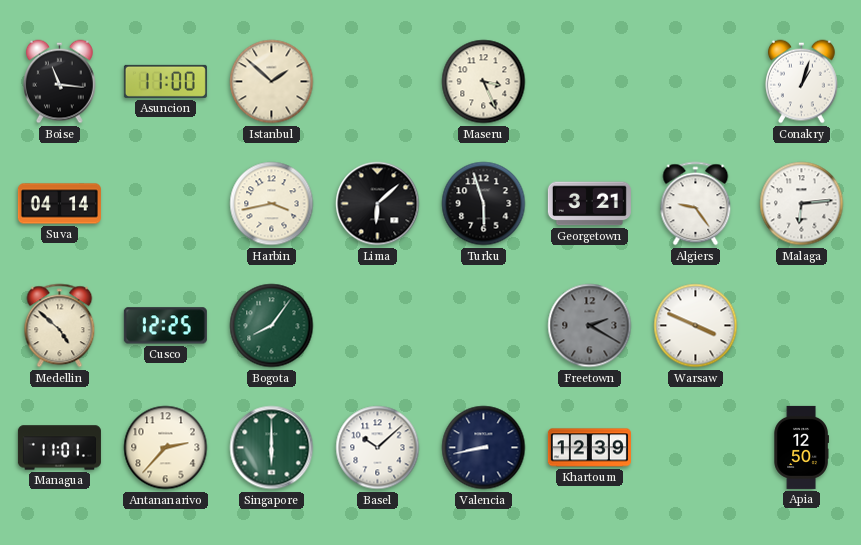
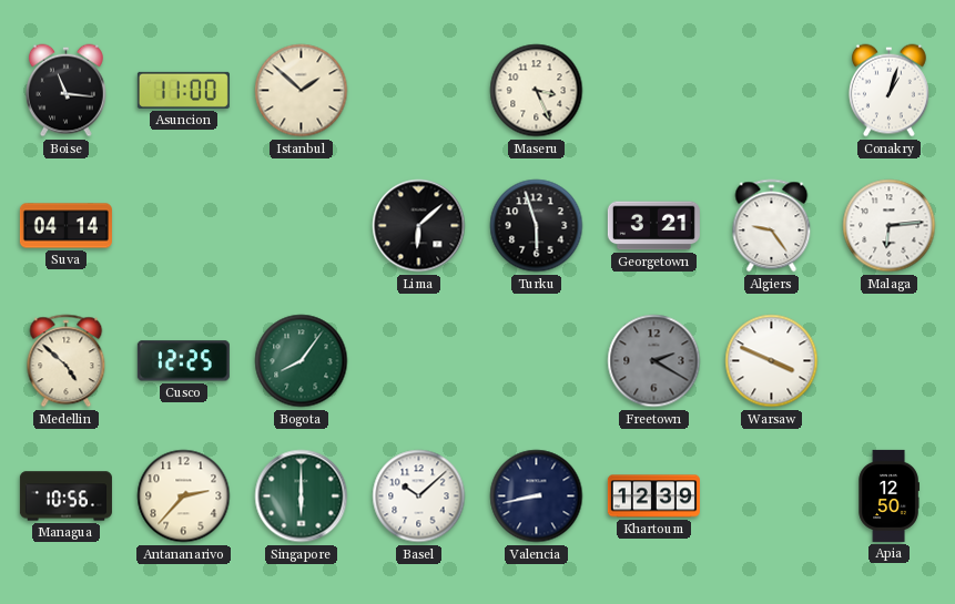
Harbin: 3:43 -> none (272, 204)
Managua: 11:01 -> 10:56 (65, 496)
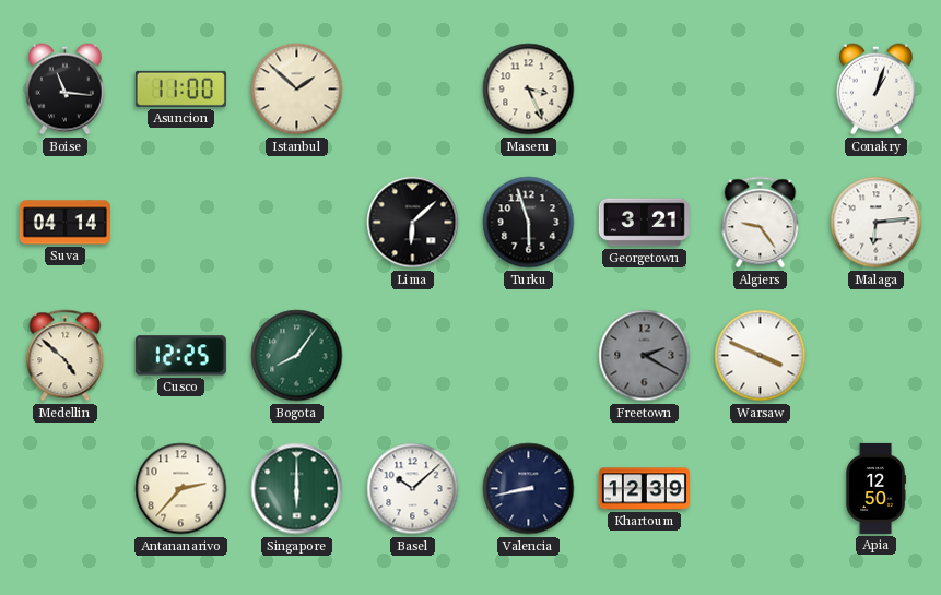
Managua: 10:56 -> none (65, 496)
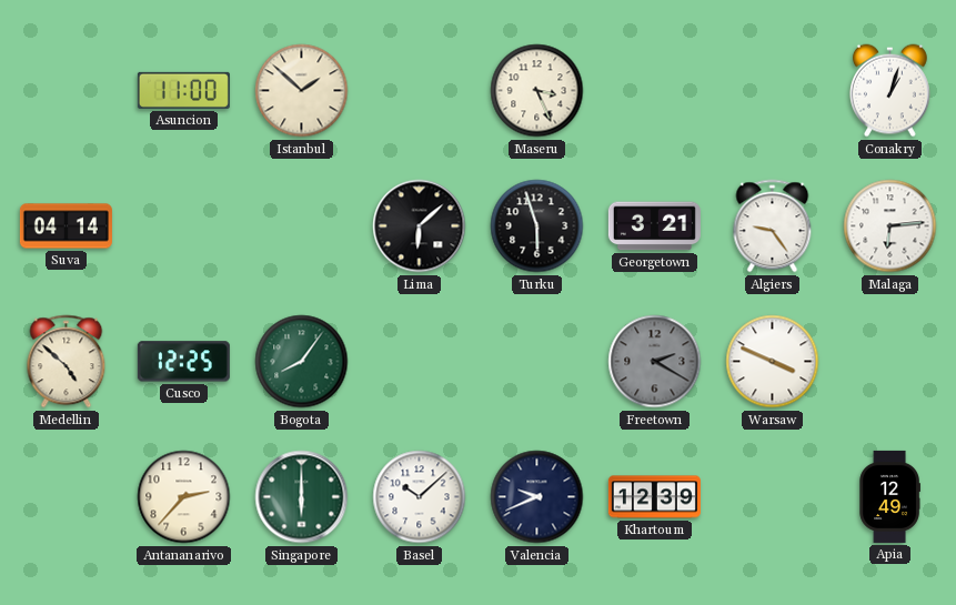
Boise: 11:16 -> none (66, 90)
Valencia: 8:43 -> 9:41 (537, 497)
Apia: 12:50 -> 12:49 (889, 496)
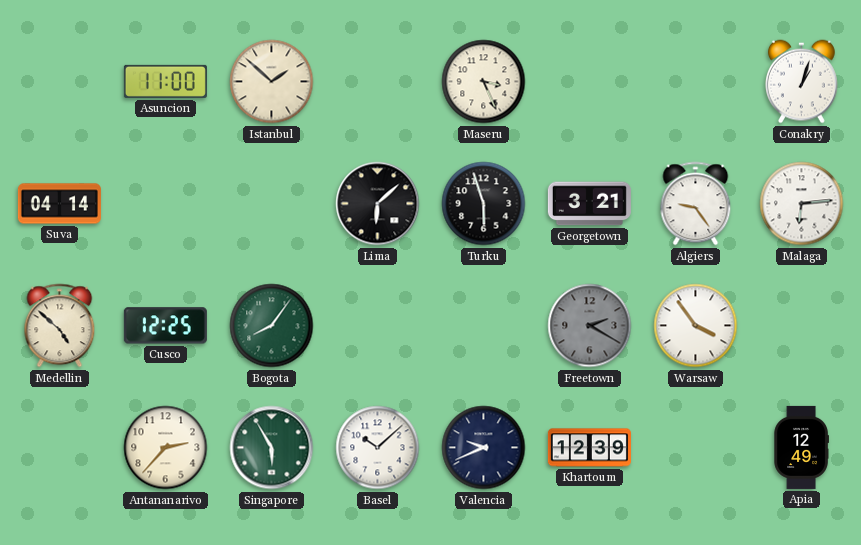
Warsaw: 3:49 -> 3:54 (696, 326)
Singapore: 6:00 -> 5:55 (272, 448)
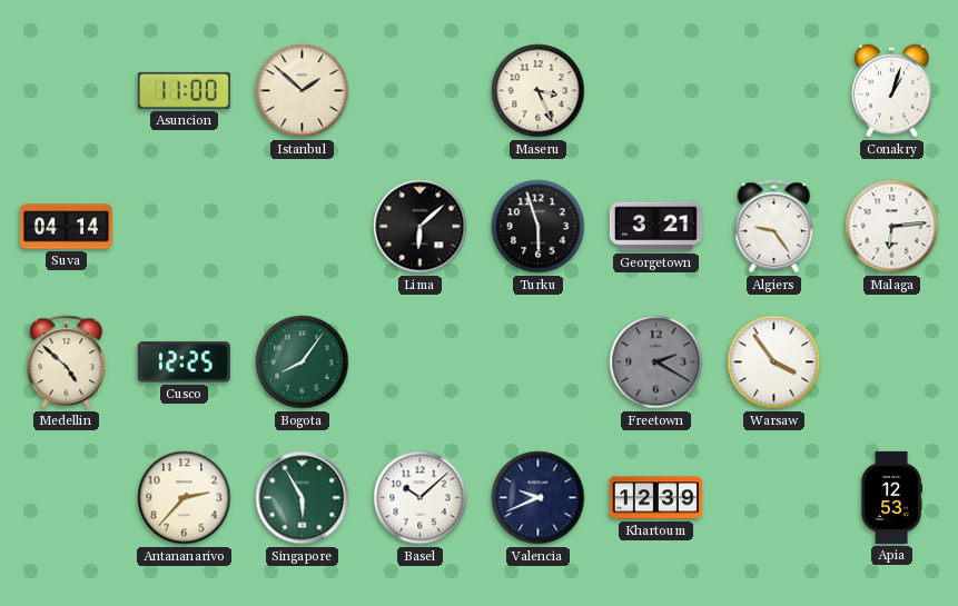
Apia: 12:49 -> 12:53 (891, 497)
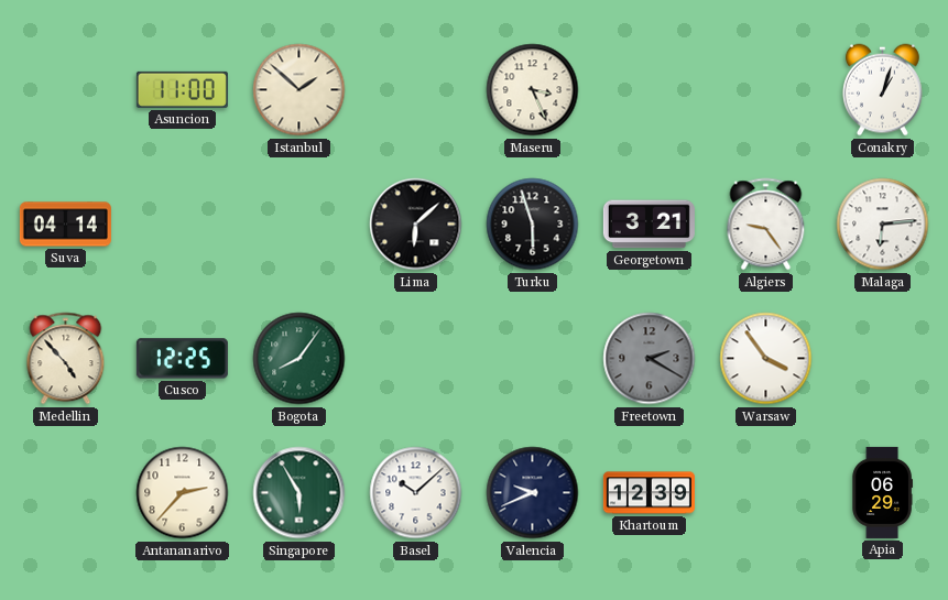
Medellin: 4:52 -> 4:53 (66, 359)
Apia: 12:53 -> 06:29 (882, 492)
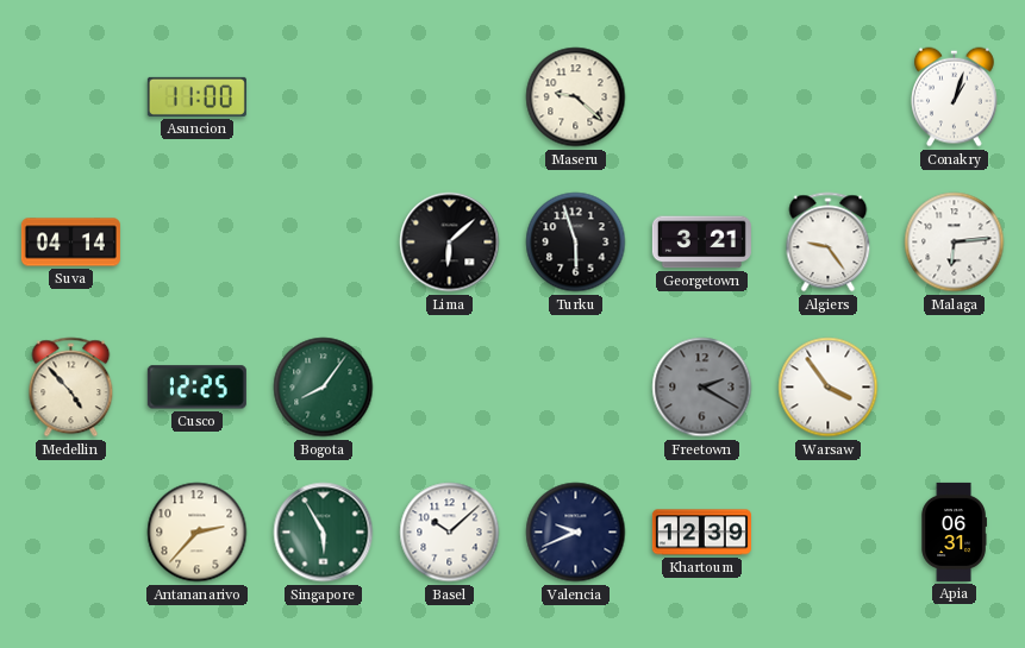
Istanbul: 1:52 -> none (299, 90)
Maseru: 3:26 -> 9:22 (576, 97)
Apia: 06:29 -> 06:31 (954, 531)
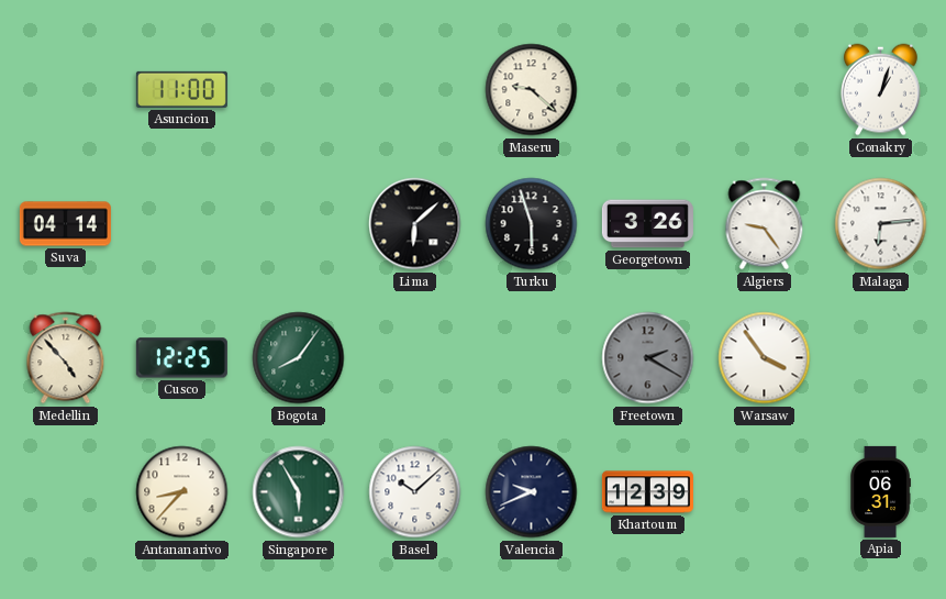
Georgetown: 3:21 -> 3:26 (647, 224)
Antananarivo: 2:37 -> 8:37 (182, 492)
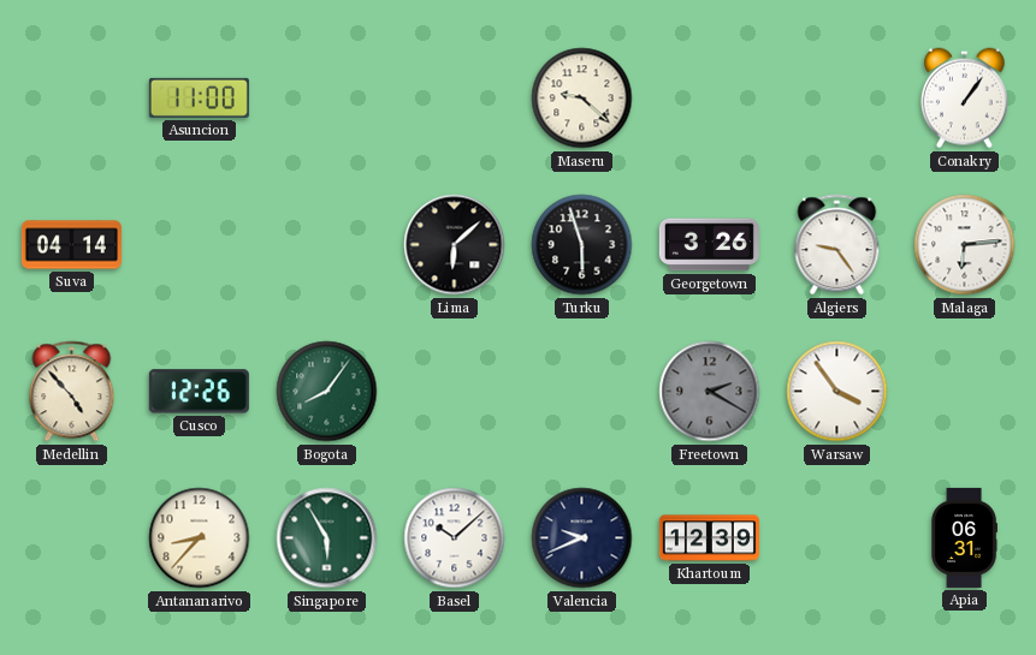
Conakry: 1:03 -> 1:06 (965, 99)
Cusco: 12:25 -> 12:26 (199, 392)
